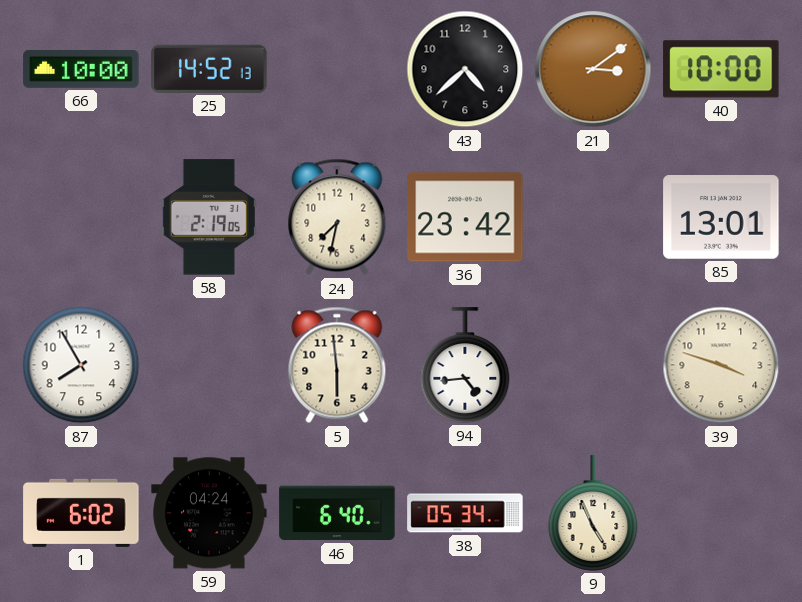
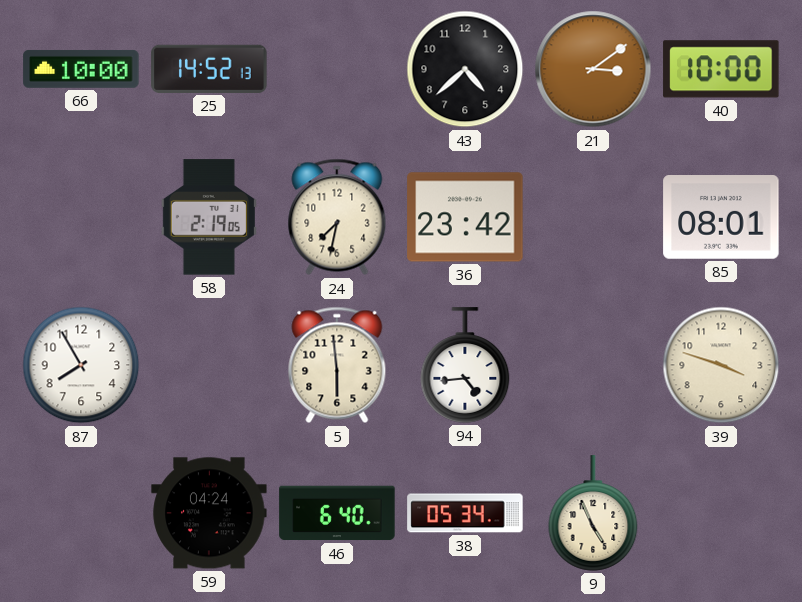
85: 13:01 -> 08:01 (721, 217)
1: 6:02 -> none (81, 513)
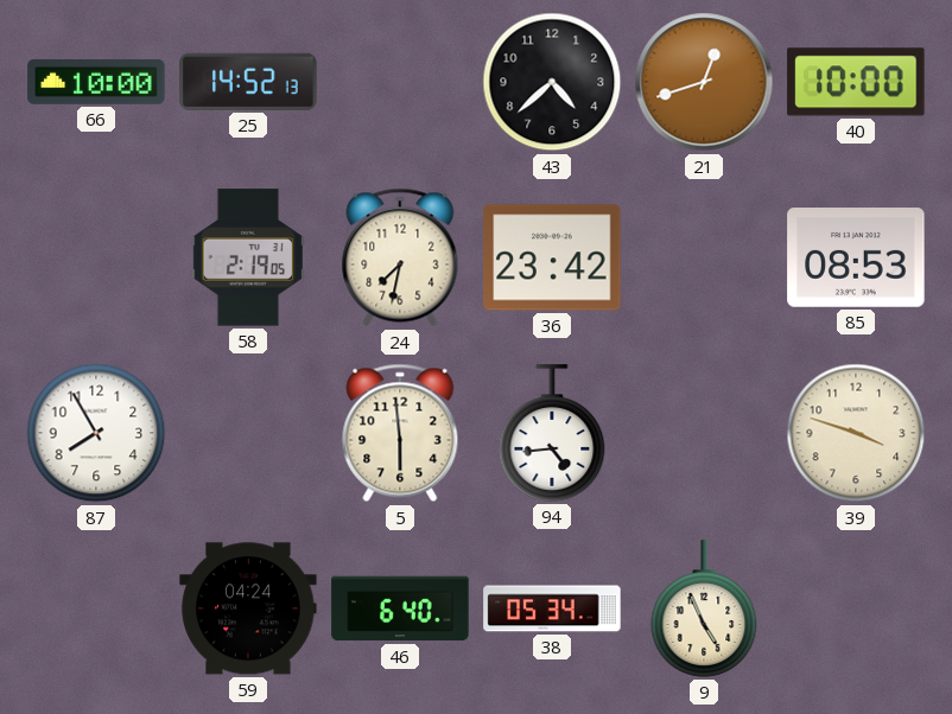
21: 3:09 -> 12:42 (704, 82)
85: 08:01 -> 08:53 (856, 257)
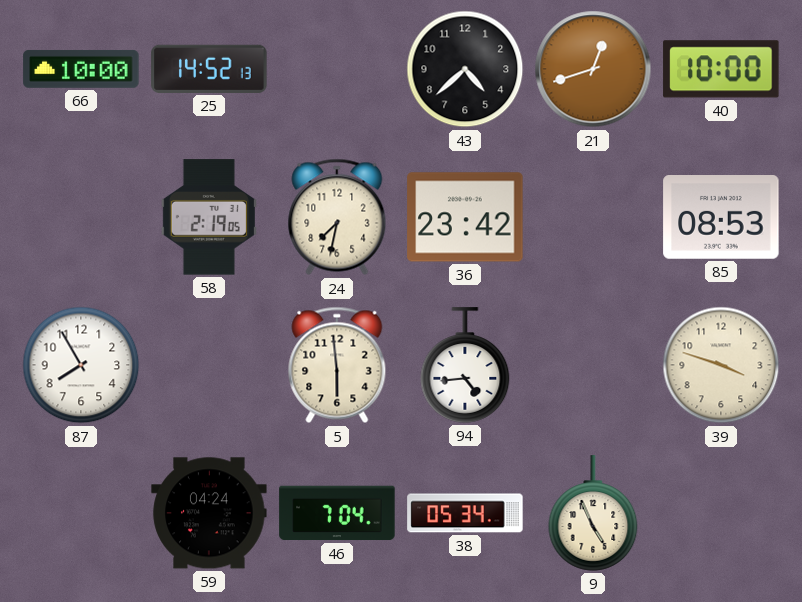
46: 6:40 -> 7:04 (337, 513)
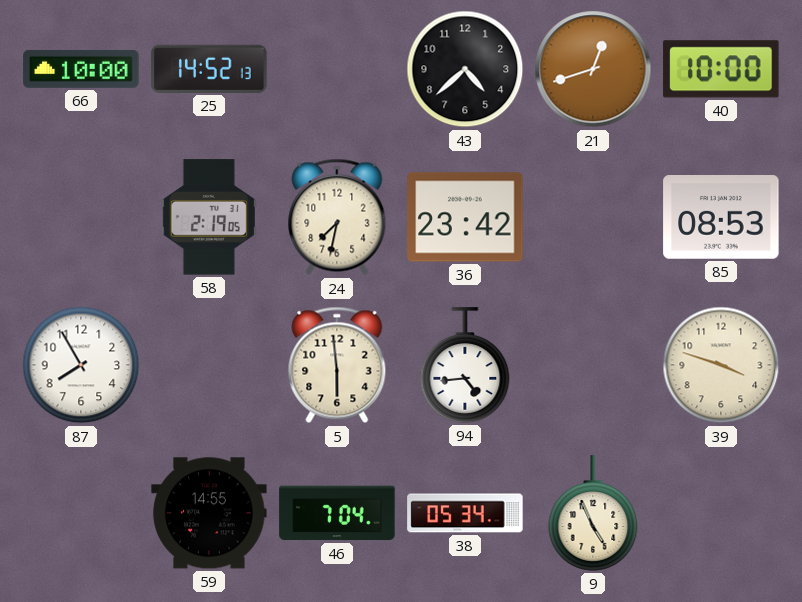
59: 04:24 -> 14:55 (209, 513)
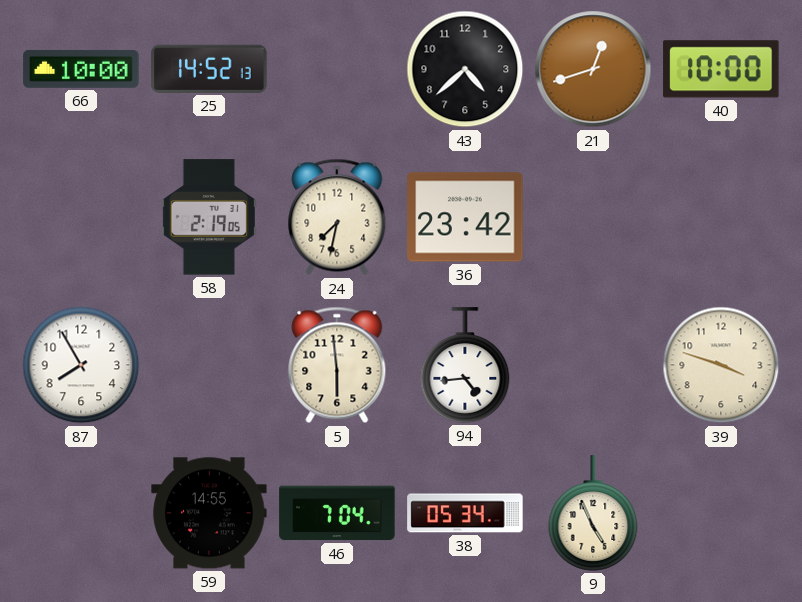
85: 08:53 -> none (721, 217)
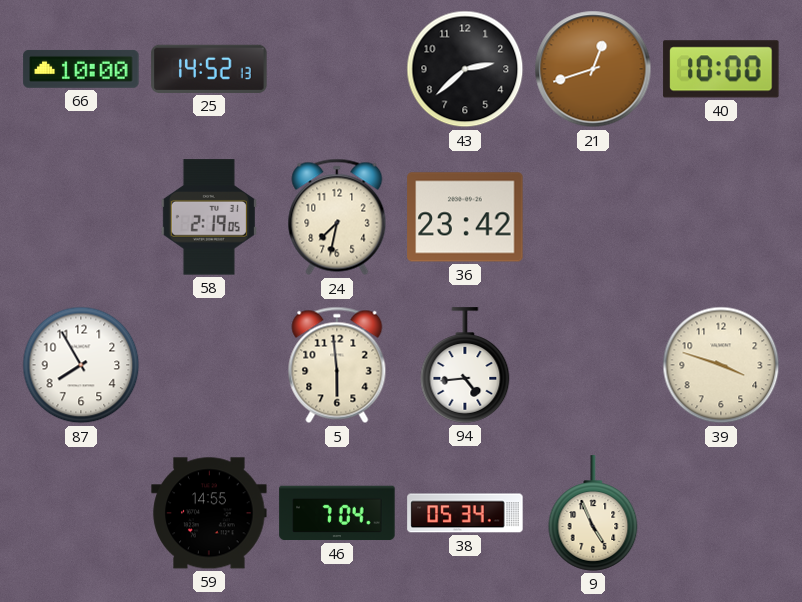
43: 4:38 -> 2:38 (465, 69)
